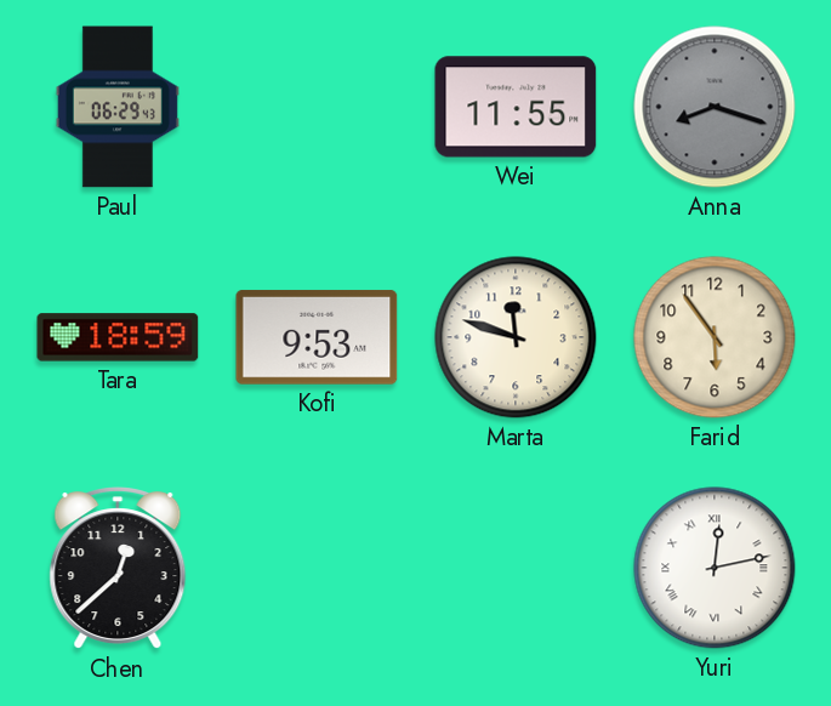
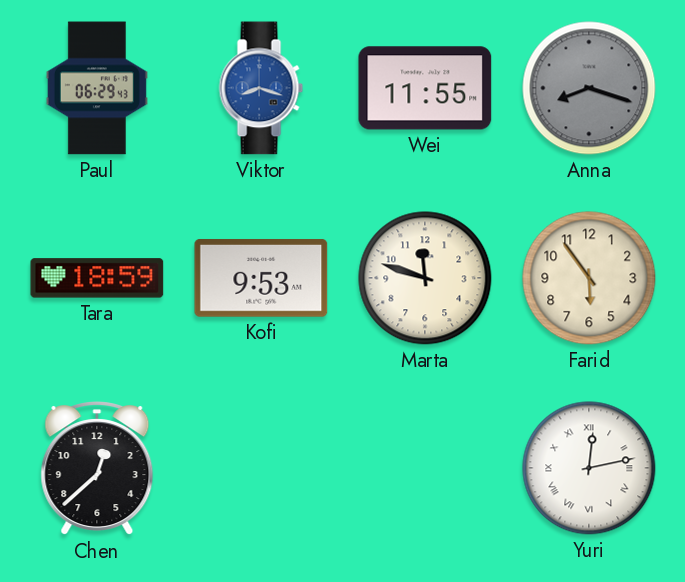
Viktor: none -> 8:18 (261, 88)
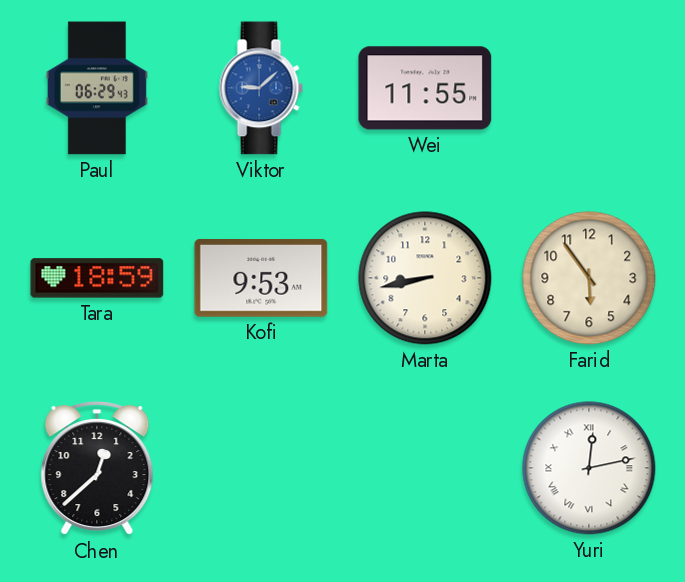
Viktor: 8:18 -> 9:08 (261, 88)
Anna: 8:18 -> none (589, 88)
Marta: 11:48 -> 8:43 (425, 278)
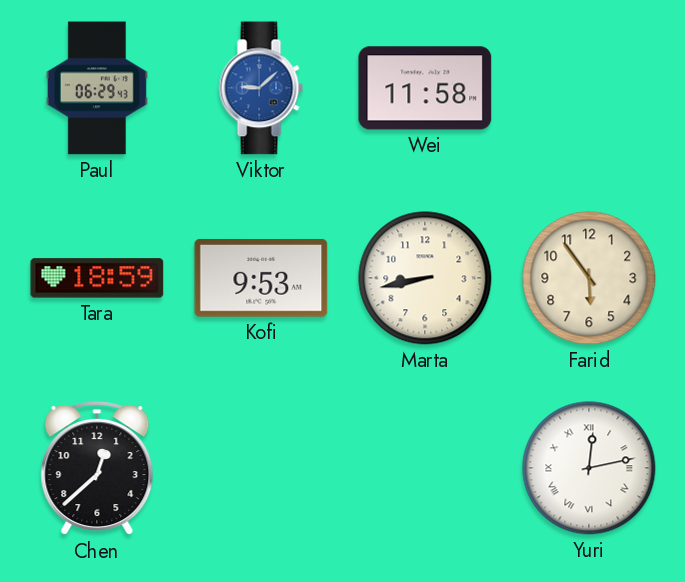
Wei: 11:55 -> 11:58 (425, 88)
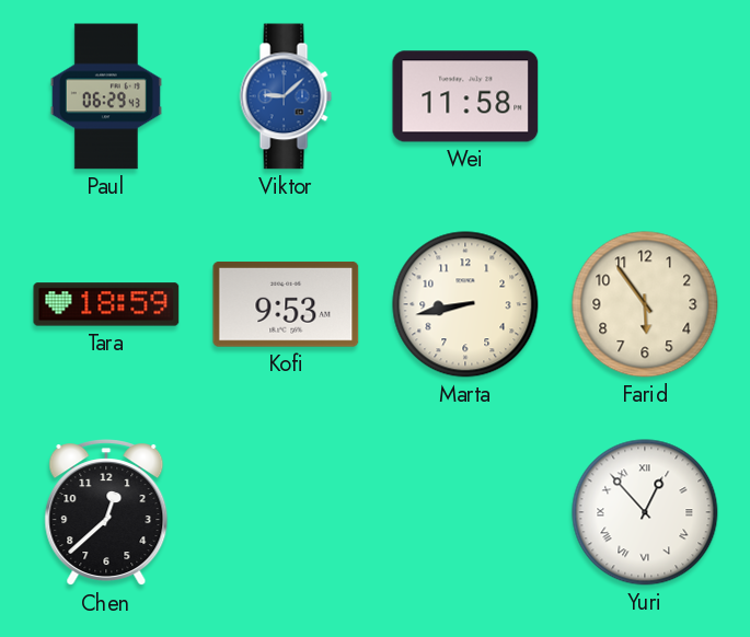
Yuri: 12:13 -> 12:53 (645, 512)
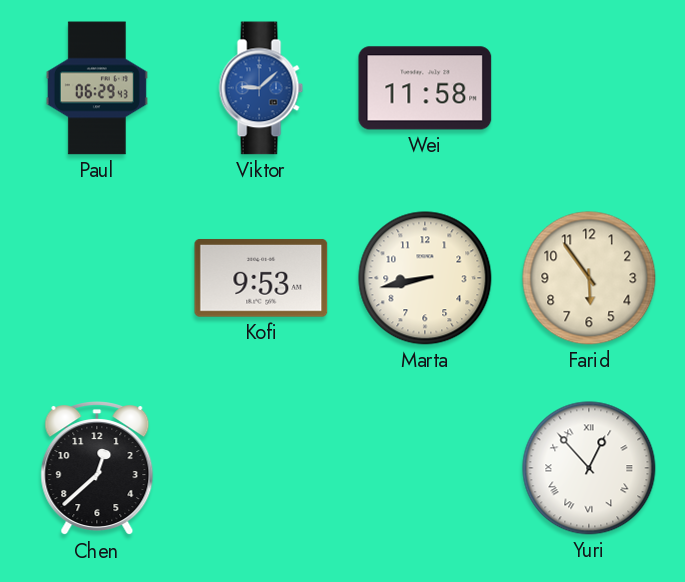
Tara: 18:59 -> none (106, 304)
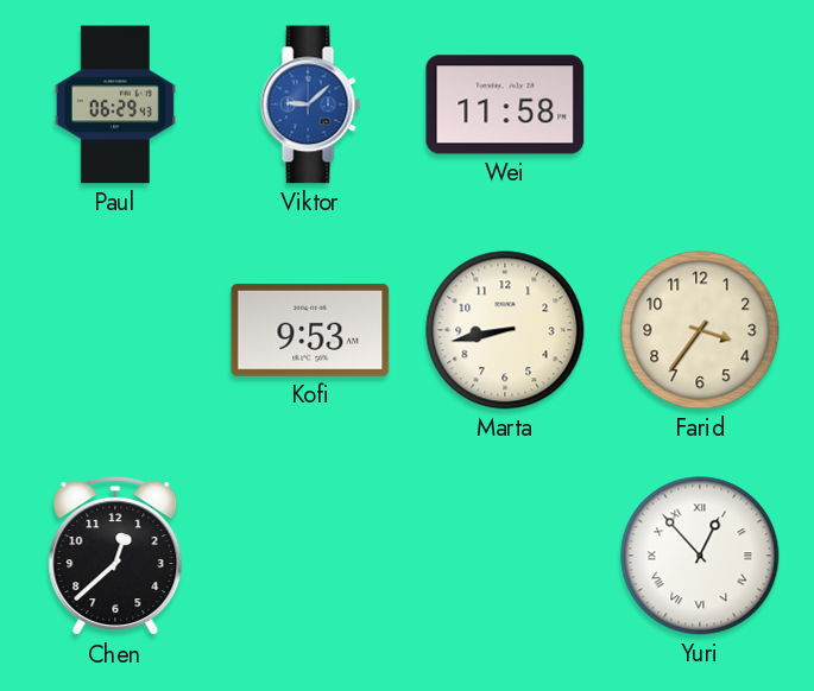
Farid: 5:54 -> 3:36 (700, 330)
